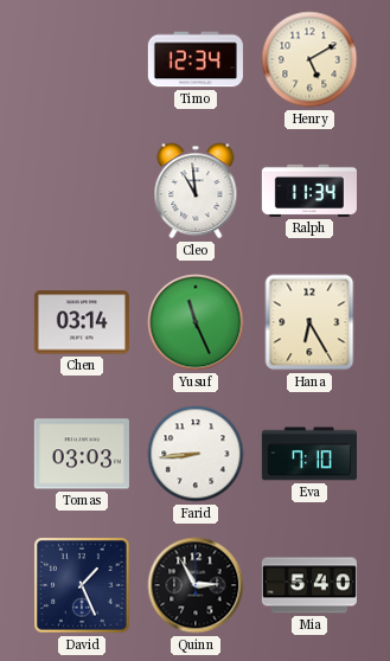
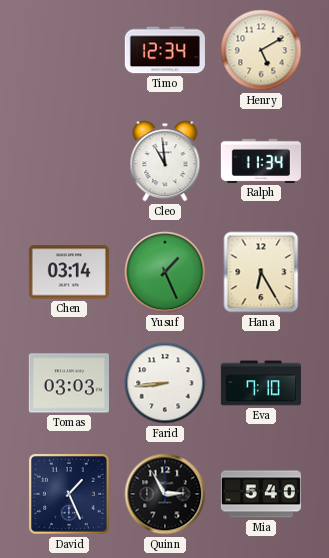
Yusuf: 11:26 -> 1:26 (165, 272)
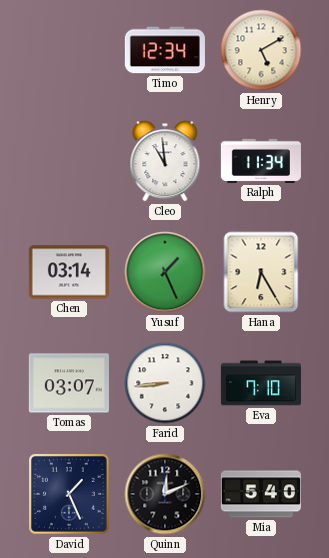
Tomas: 03:03 -> 03:07 (69, 383)
Quinn: 2:55 -> 12:11 (165, 494)
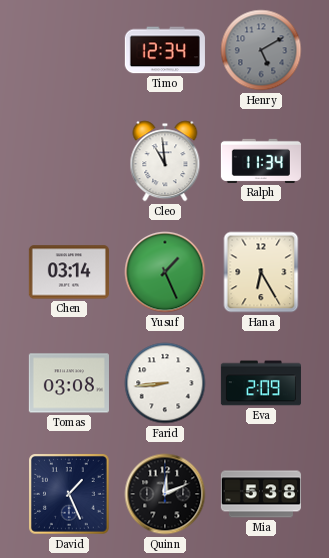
Henry dial: cream -> grey (261, 50)
Tomas: 03:07 -> 03:08 (69, 383)
Eva: 7:10 -> 2:09 (261, 383)
Mia: 5:40 -> 5:38 (261, 494)
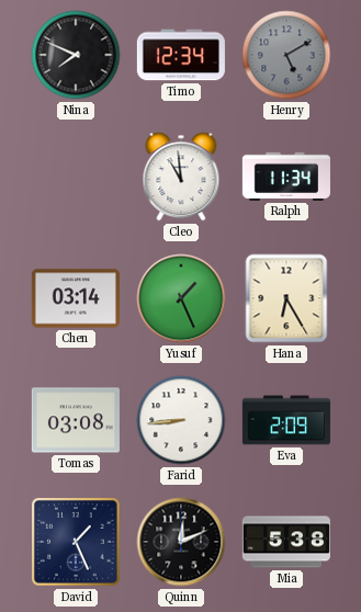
Nina: none -> 7:49 (76, 55)
